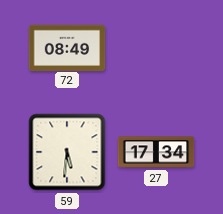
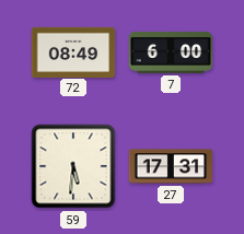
7: none -> 6:00 (171, 52)
27: 17:34 -> 17:31 (171, 166)
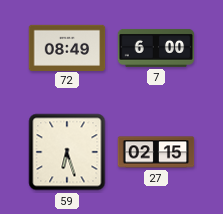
59: 5:31 -> 6:27 (67, 152)
27: 17:31 -> 02:15 (156, 152)
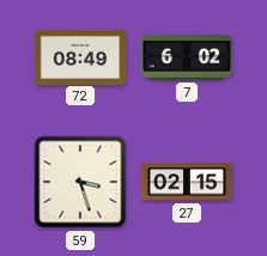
7: 6:00 -> 6:02 (187, 57)
59: 6:27 -> 3:27 (80, 182)
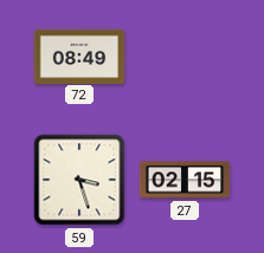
7: 6:02 -> none (187, 57)
